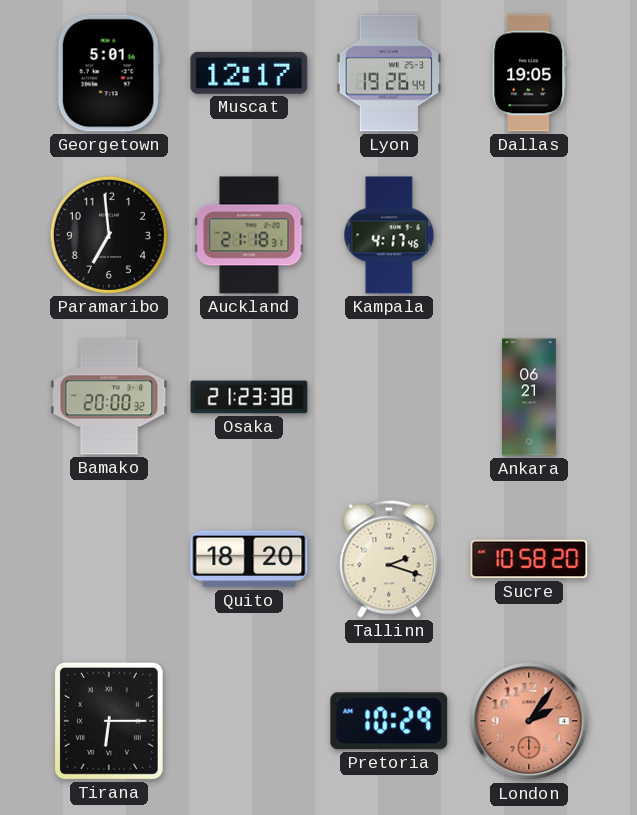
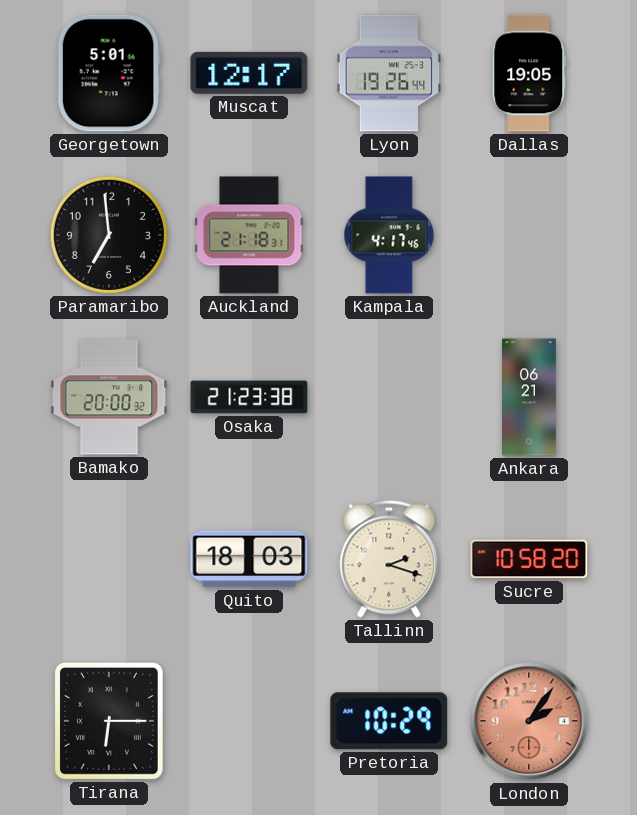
Quito: 18:20 -> 18:03 (249, 559)
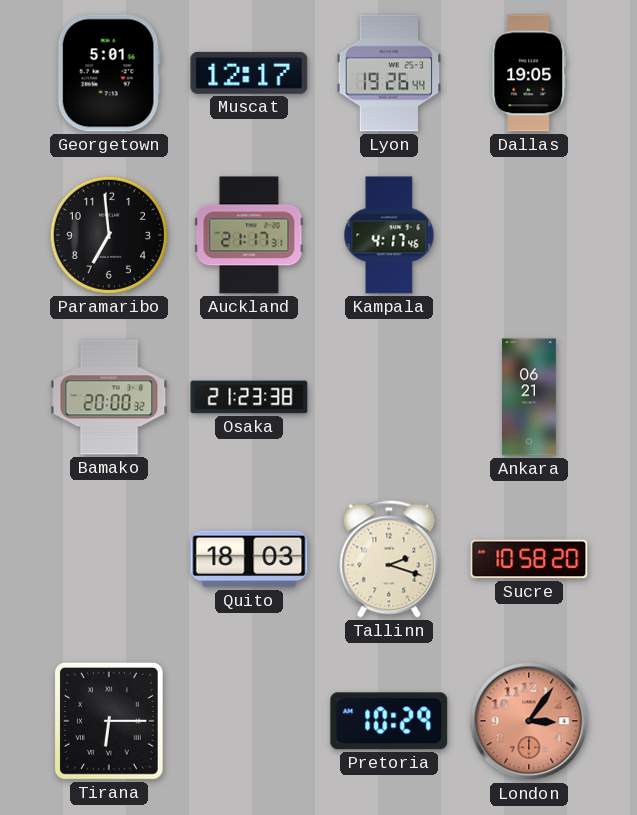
Auckland: 21:18 -> 21:17 (249, 235)
London: 2:06 -> 3:06 (529, 721)
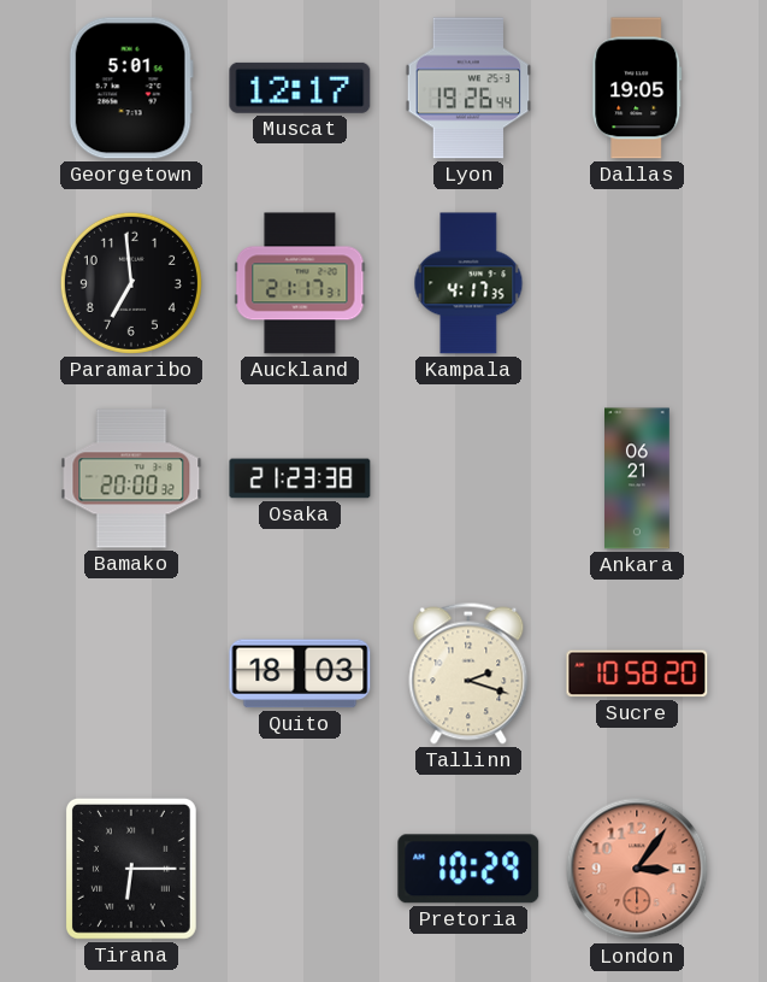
Kampala: 4:17:46 -> 4:17:35 (468, 283)
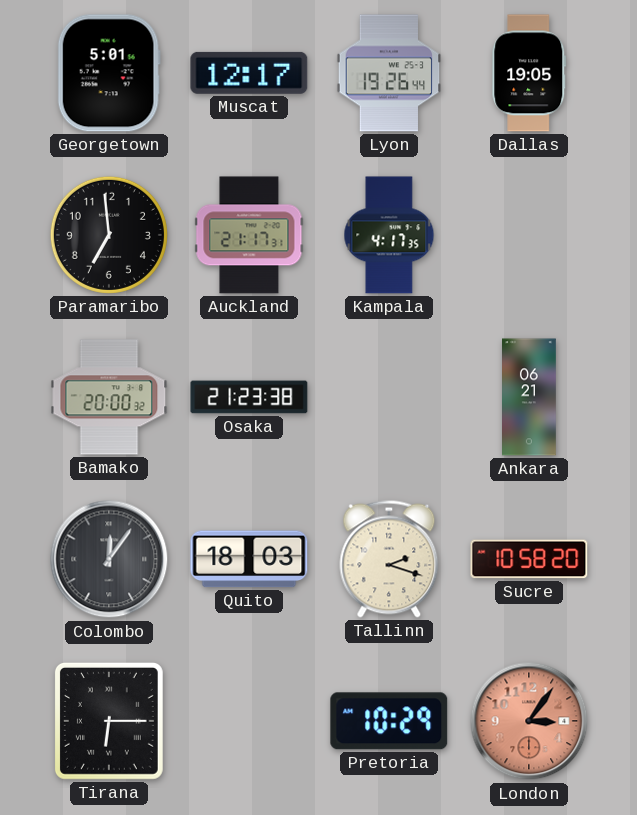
Colombo: none -> 12:06 (109, 559)
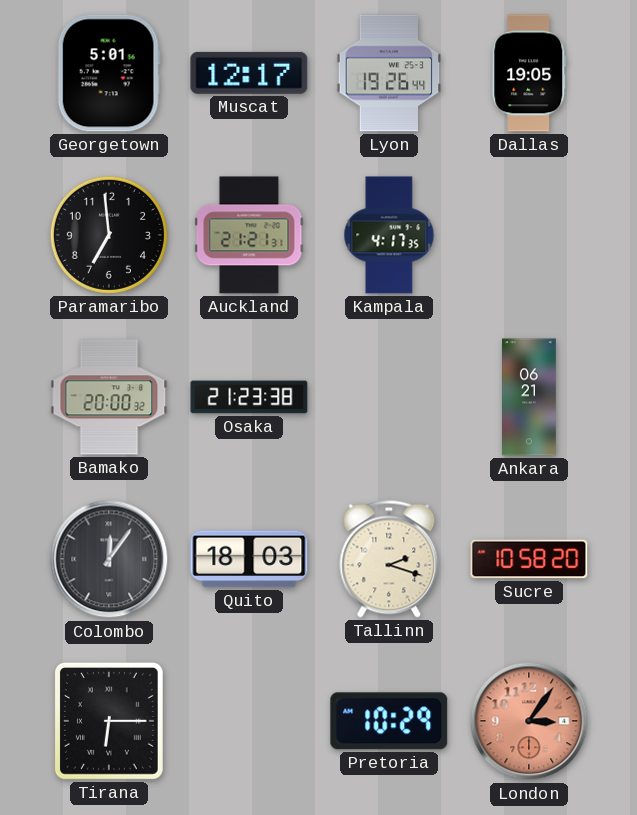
Auckland: 21:17 -> 21:21 (249, 235)
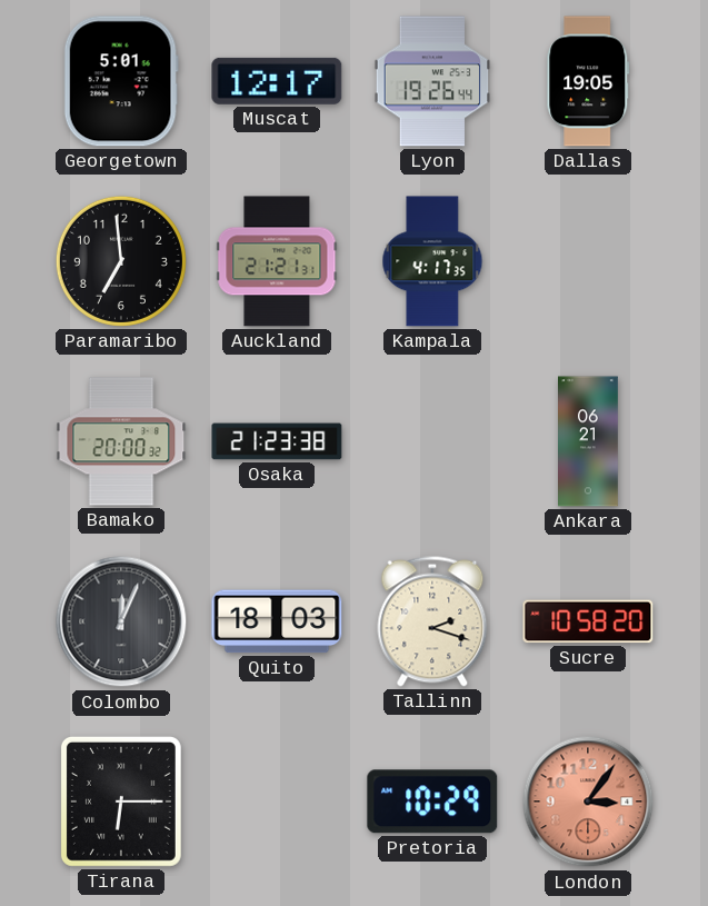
Colombo: 12:06 -> 12:04 (121, 621)
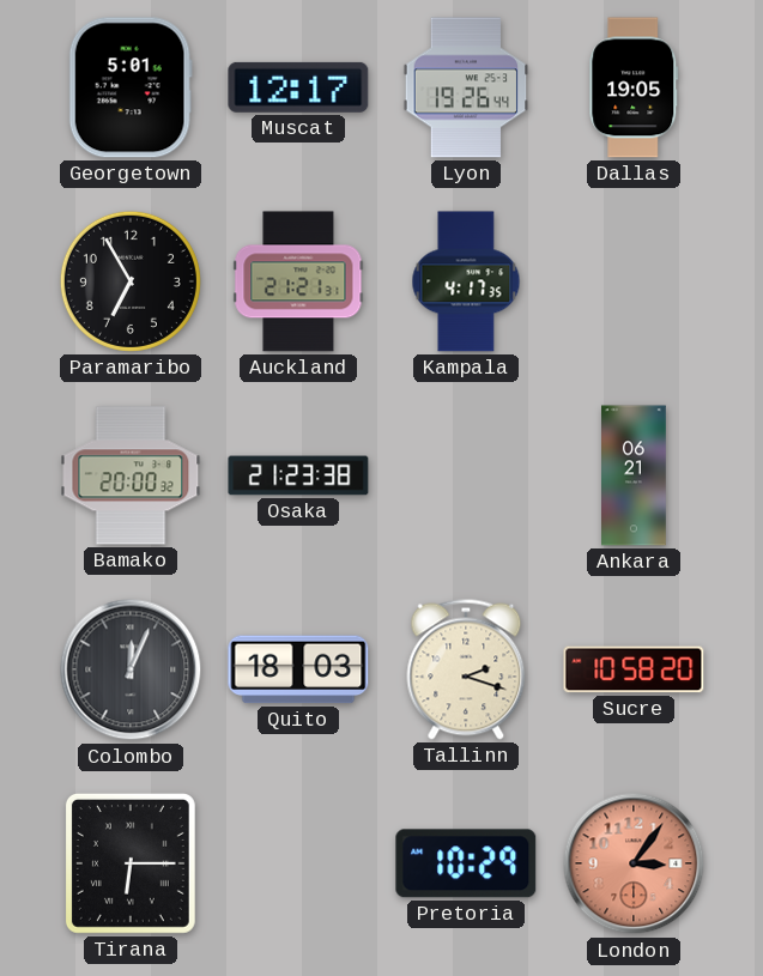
Paramaribo: 6:59 -> 6:55 (131, 281)
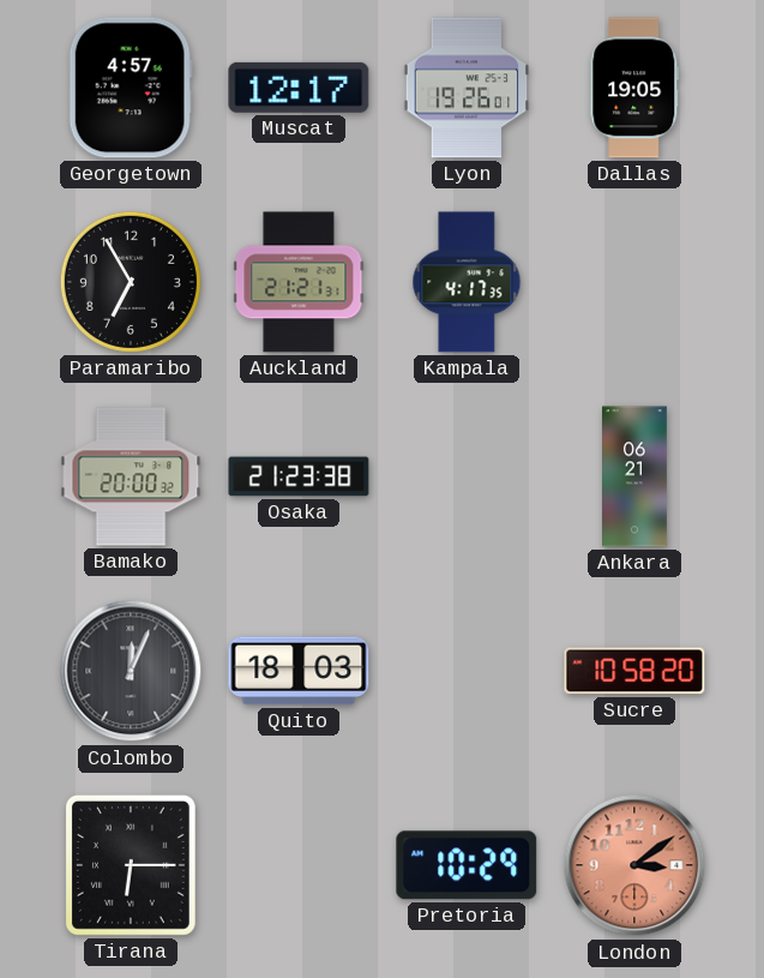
Georgetown: 5:01 -> 4:57 (131, 88)
Lyon: 19:26:44 -> 19:26:01 (467, 88)
Tallinn: 2:18 -> none (466, 669)
London: 3:06 -> 3:09 (634, 865)
